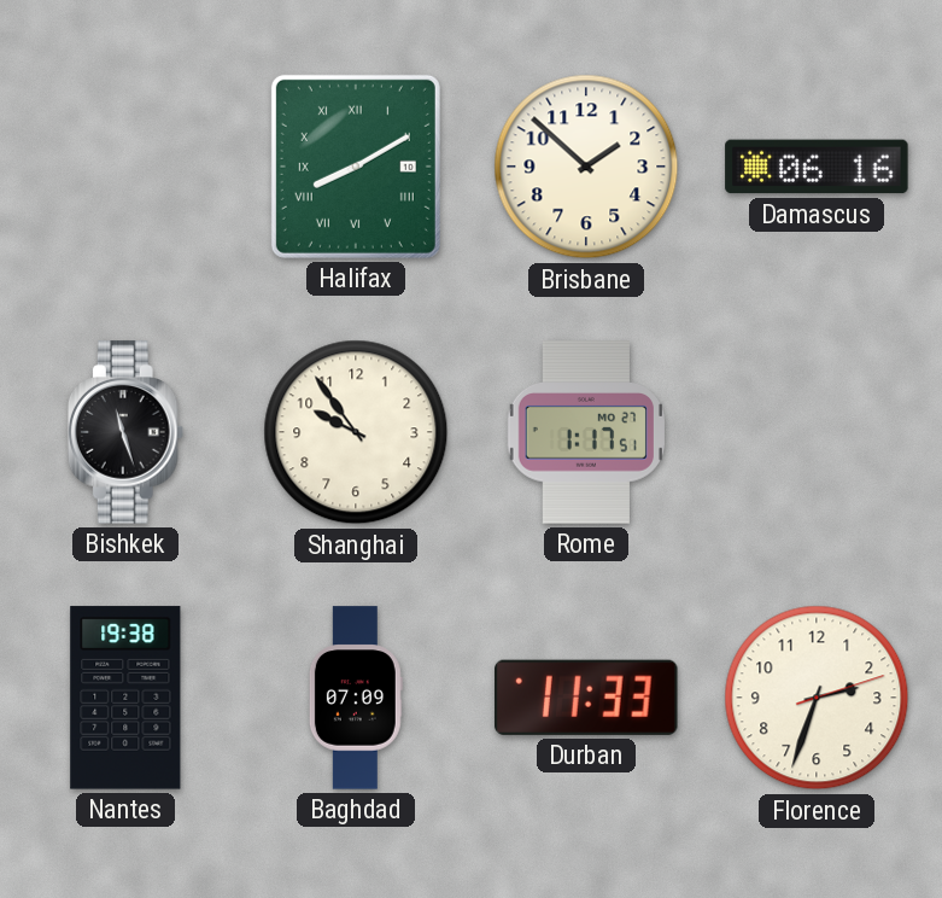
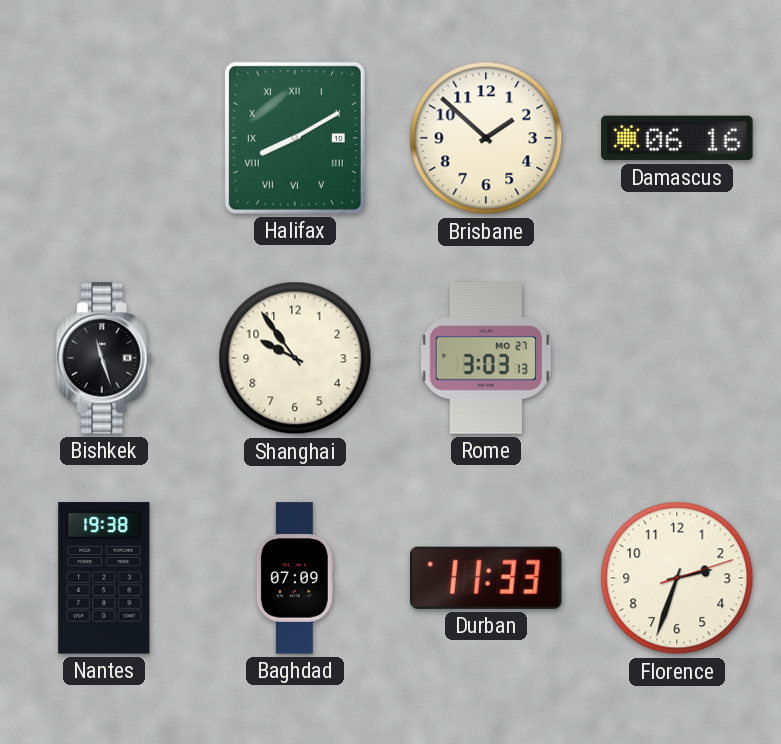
Rome: 1:17 -> 3:03 (485, 358)
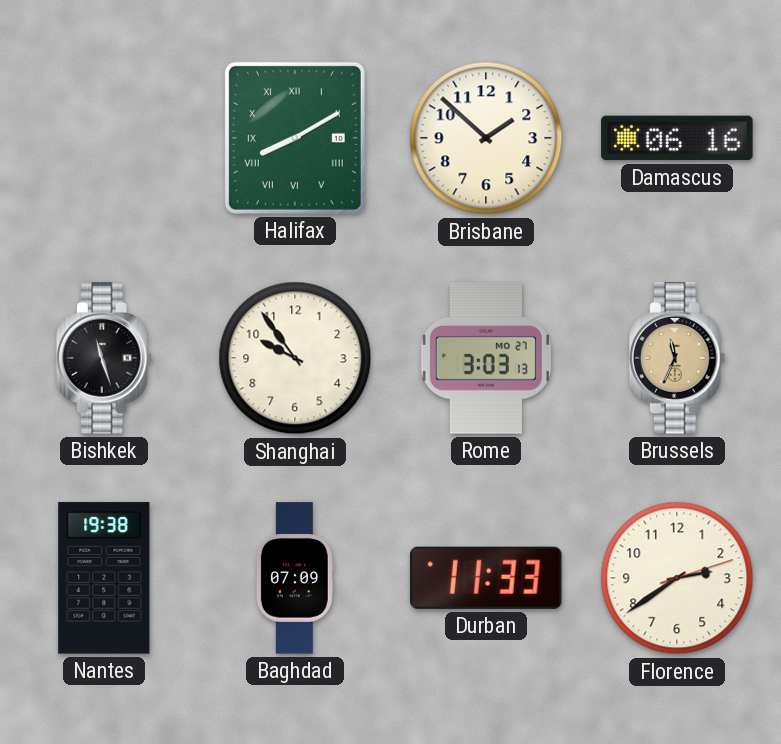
Brussels: none -> 11:34 (677, 358)
Florence: 2:33 -> 2:39 (677, 578)
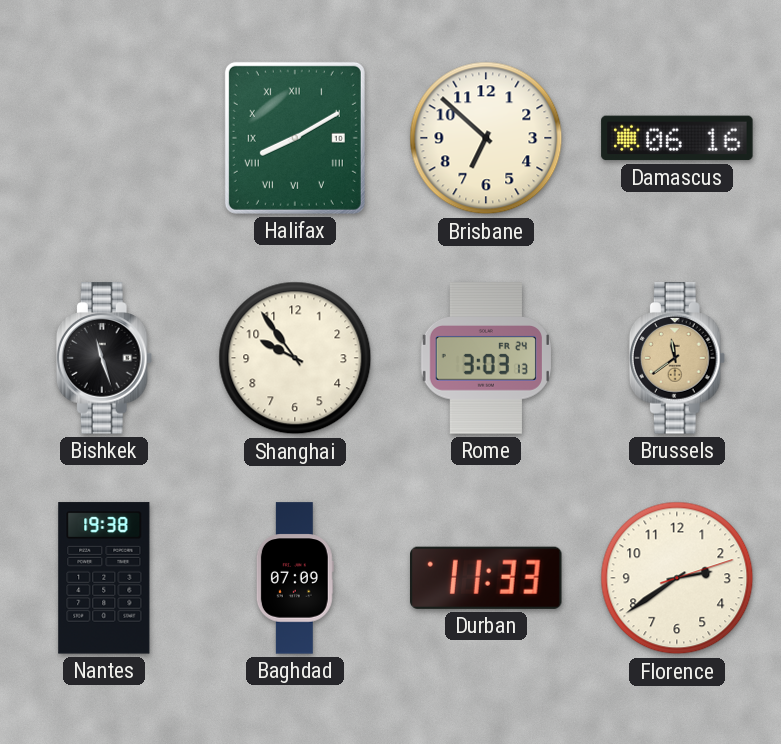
Brisbane: 1:52 -> 6:52 (486, 138)
Rome date: MO 27 -> FR 24 (485, 358)
Brussels: 11:34 -> 11:39 (677, 358)
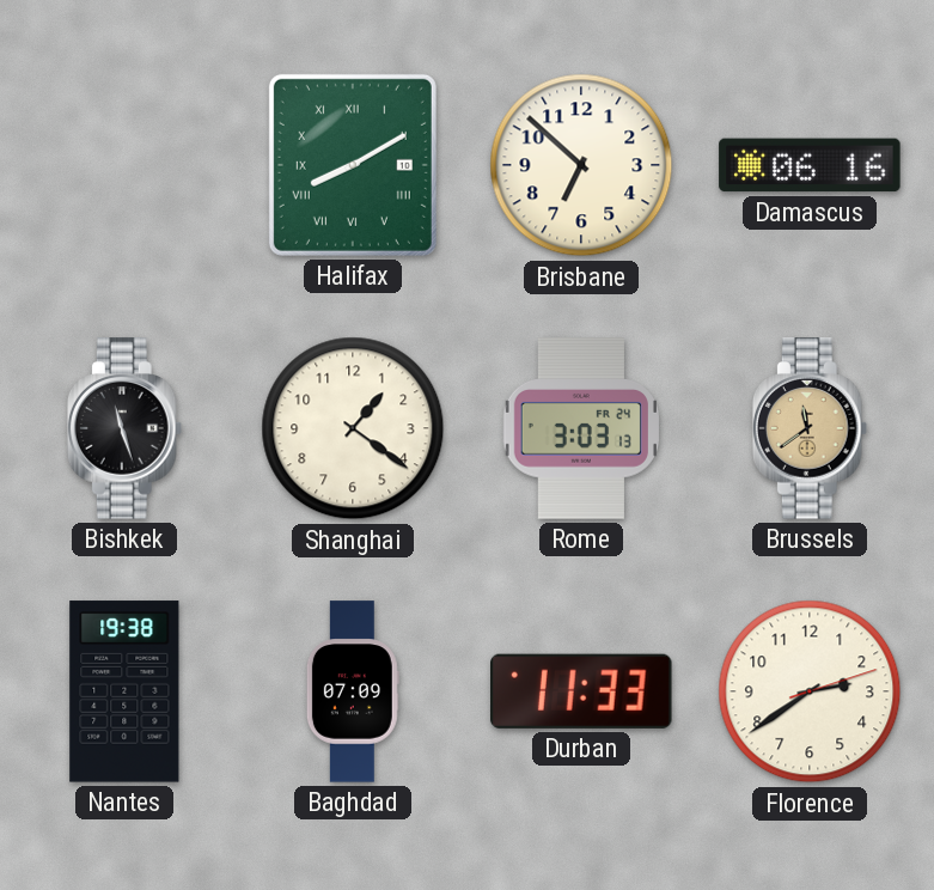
Shanghai: 9:54 -> 1:21 (353, 428)
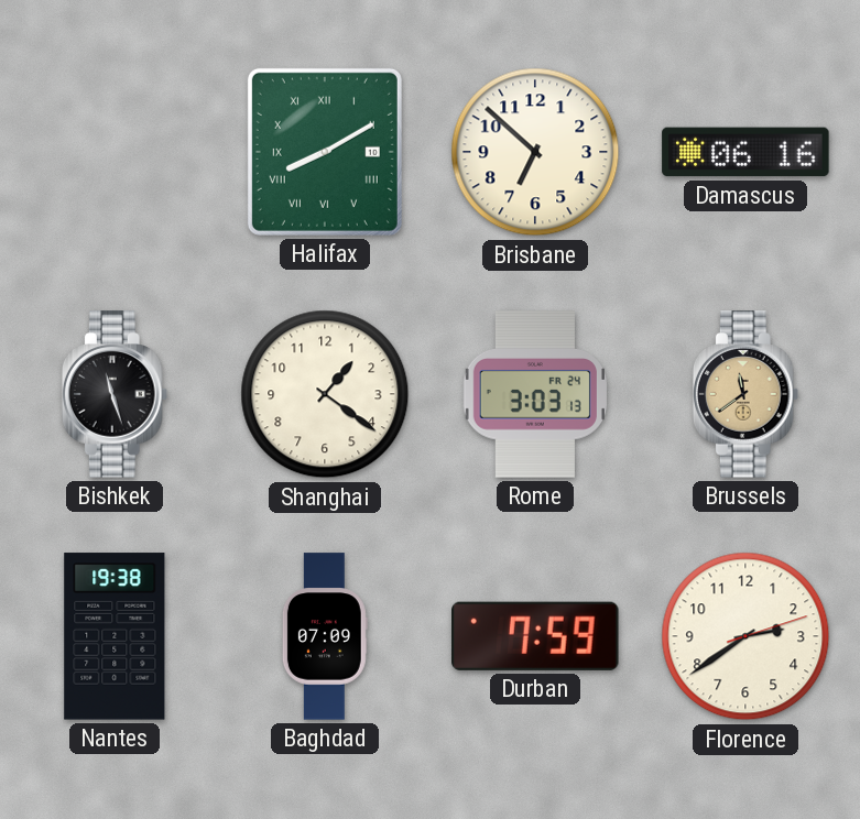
Durban: 11:33 -> 7:59 (536, 636)
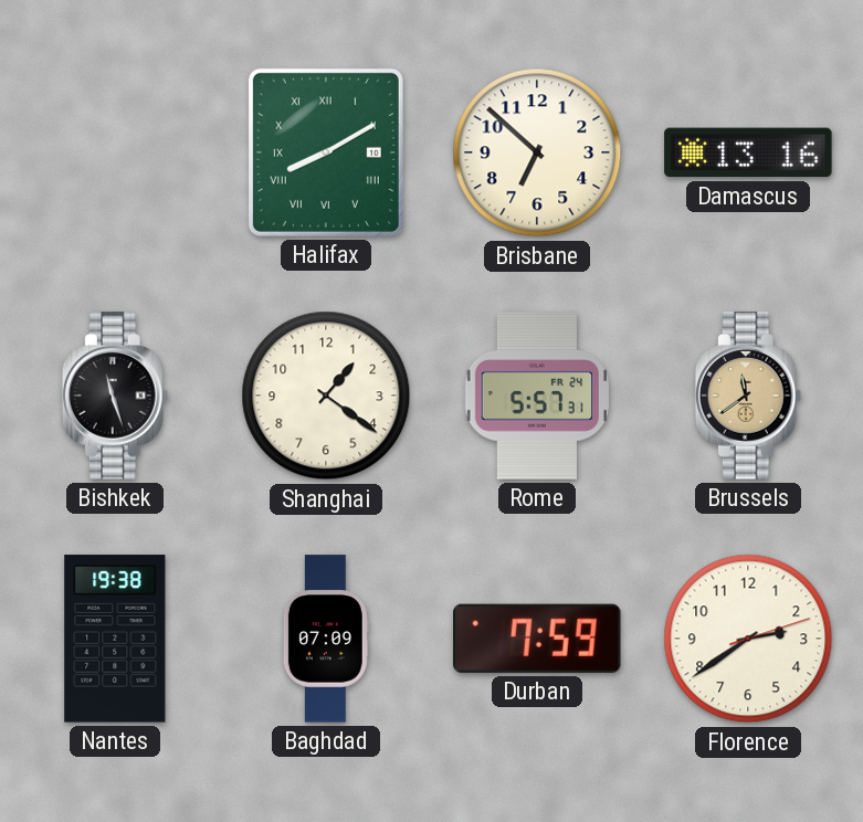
Damascus: 06:16 -> 13:16 (748, 152)
Rome: 3:03 -> 5:57 (536, 396)
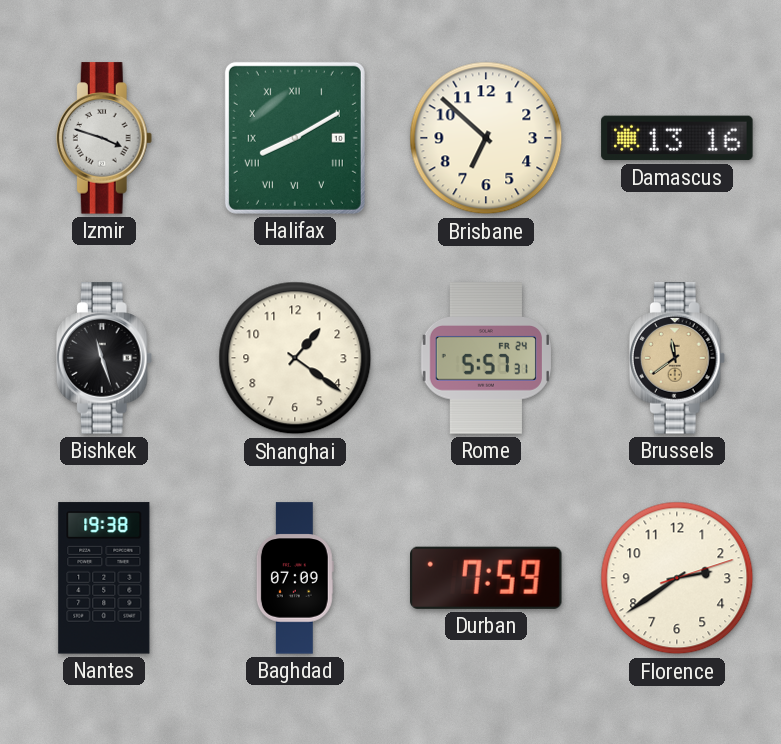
Izmir: none -> 3:48 (104, 138)
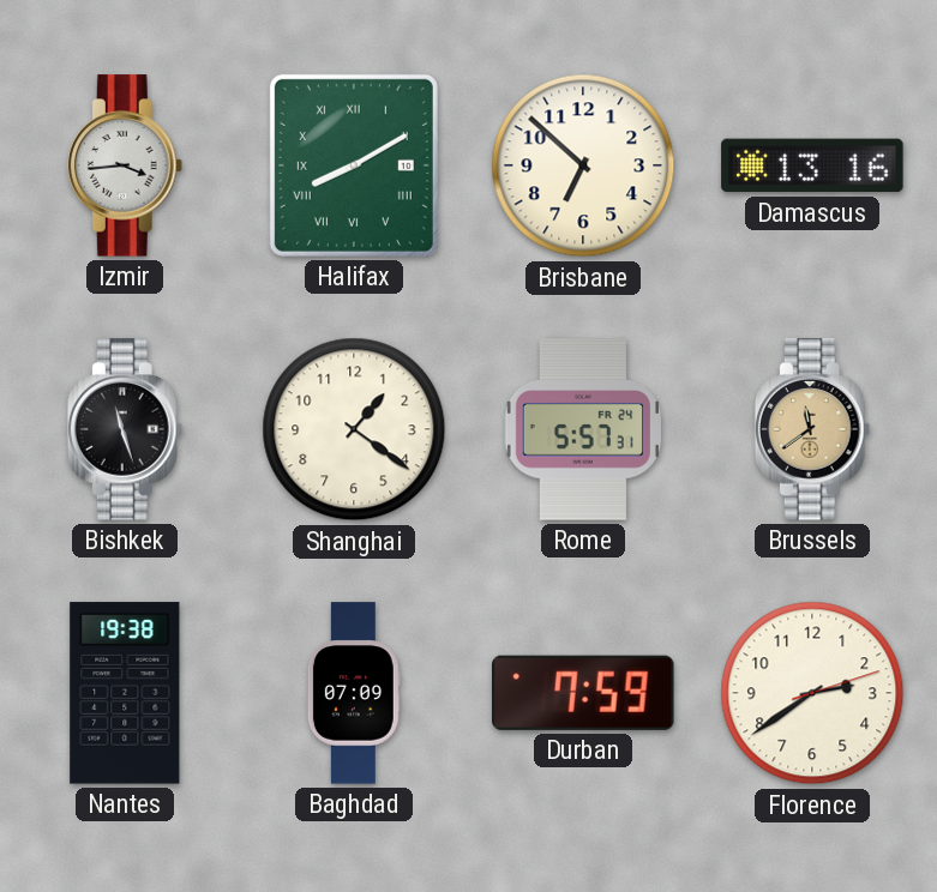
Izmir: 3:48 -> 3:44 (125, 165)
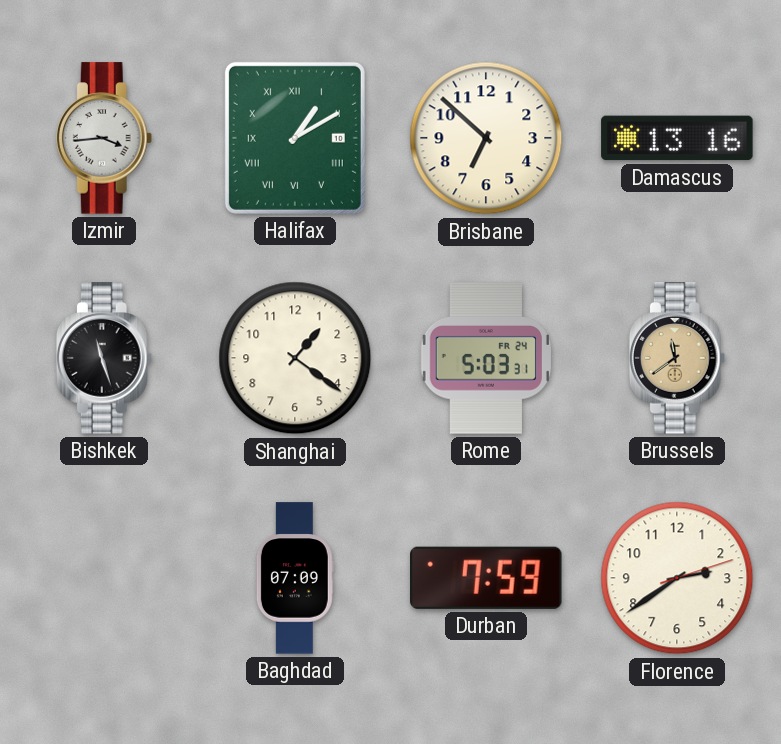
Halifax: 8:10 -> 1:10 (295, 138)
Rome: 5:57 -> 5:03 (485, 358)
Nantes: 19:38 -> none (125, 693)
